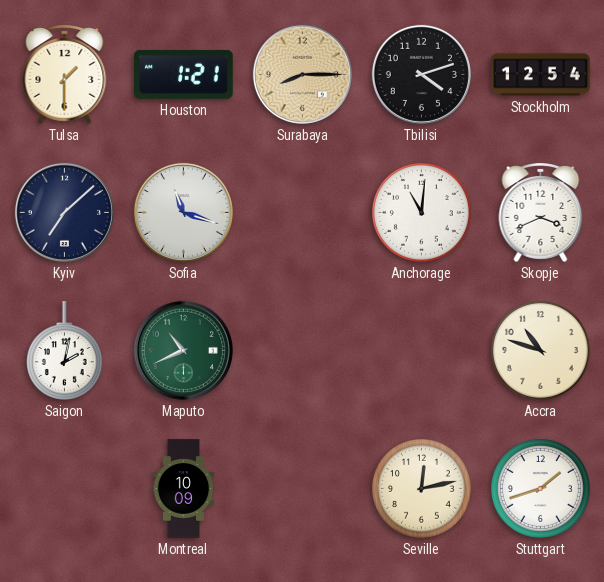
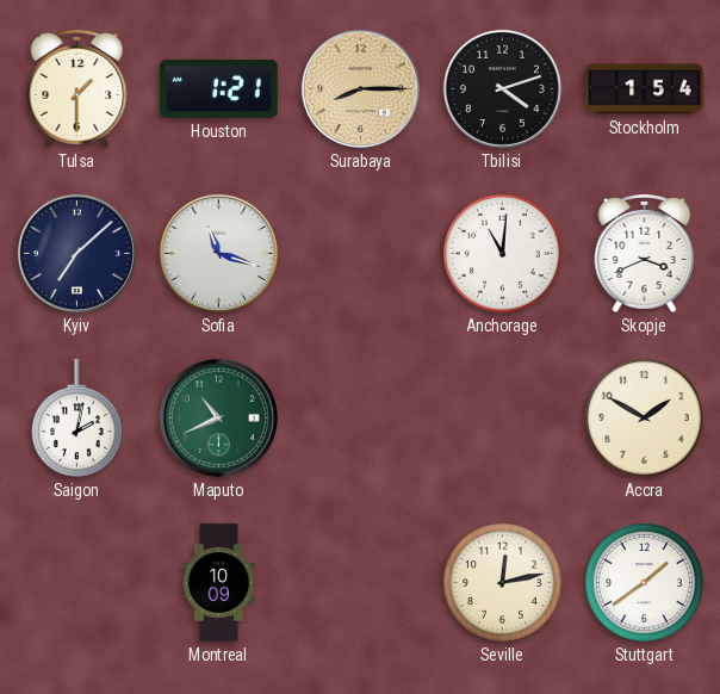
Stockholm: 12:54 -> 1:54 (645, 89)
Accra: 10:48 -> 1:50 (644, 417)
Stuttgart: 1:42 -> 1:39 (644, 582)
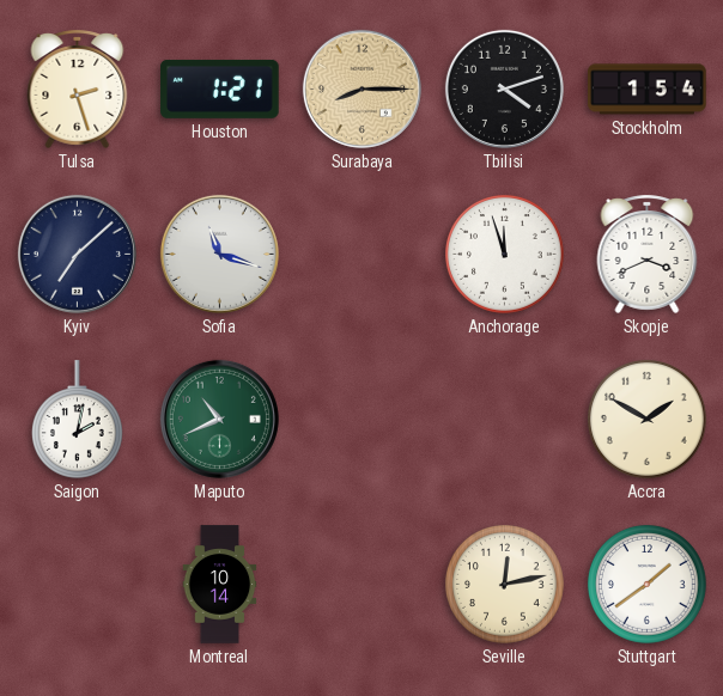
Tulsa: 1:30 -> 2:27 (78, 88)
Anchorage: 11:01 -> 11:57 (504, 254)
Montreal: 10:09 -> 10:14 (220, 585)
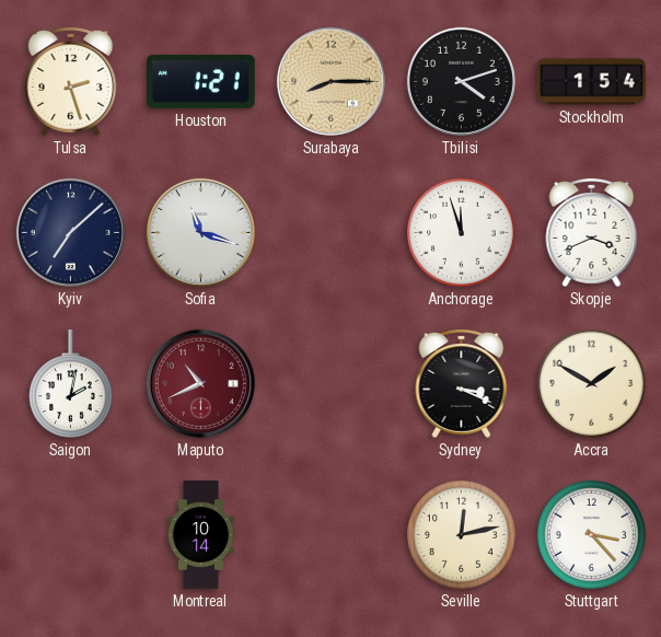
Maputo dial: green -> burgundy (200, 383)
Sydney: none -> 3:19 (462, 383)
Stuttgart: 1:39 -> 3:23 (591, 534)
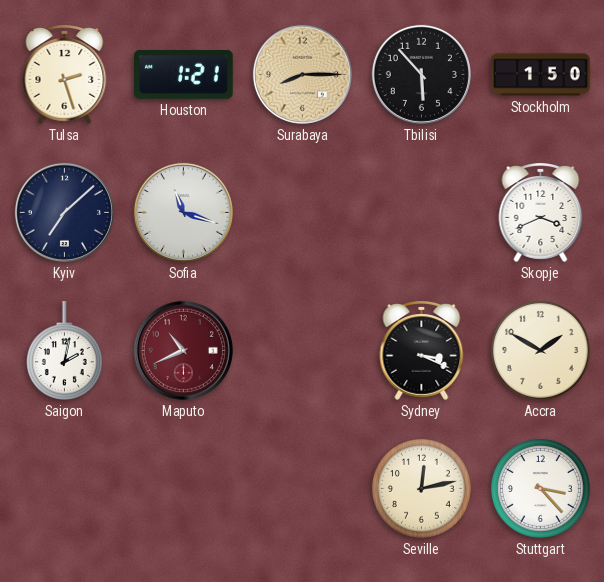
Tbilisi: 4:12 -> 5:53 (421, 74)
Stockholm: 1:54 -> 1:50 (541, 75)
Anchorage: 11:57 -> none (461, 232)
Montreal: 10:14 -> none (201, 535)
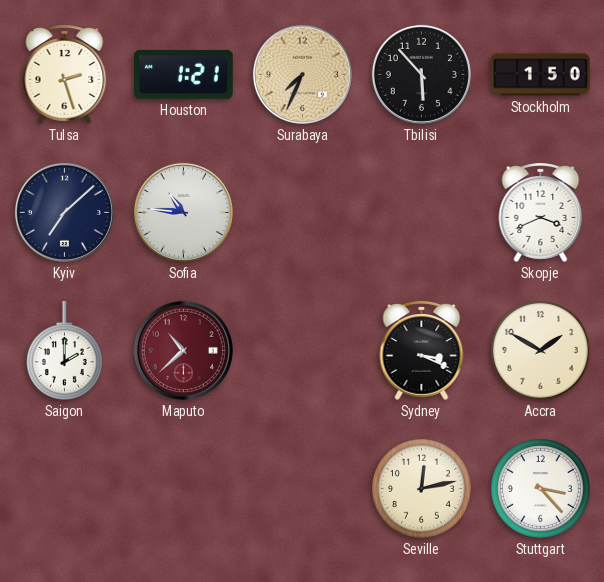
Surabaya: 8:15 -> 7:34 (302, 74)
Sofia: 11:18 -> 10:46 (183, 212)
Saigon: 2:02 -> 2:00 (64, 351)
Maputo: 10:41 -> 10:38 (183, 350)
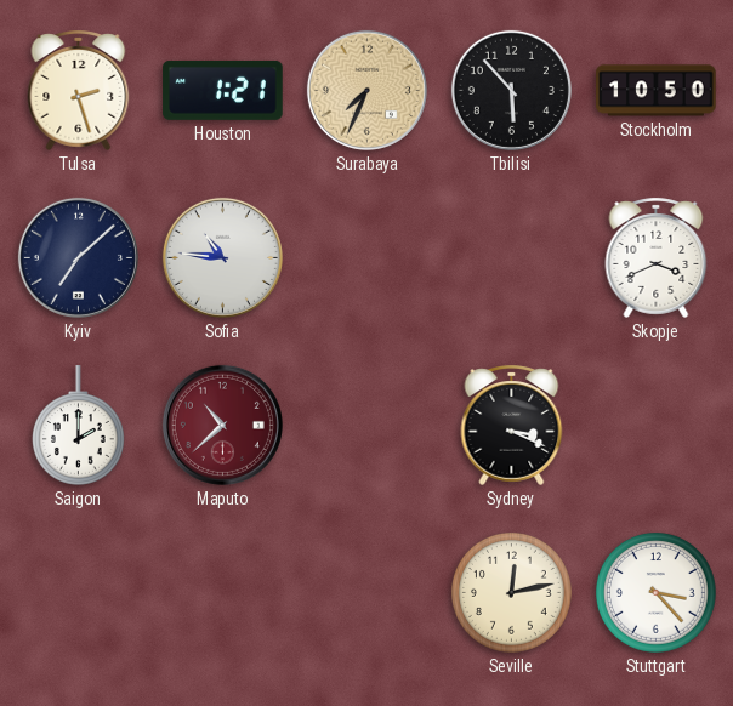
Stockholm: 1:50 -> 10:50 (657, 91)
Accra: 1:50 -> none (540, 350)
